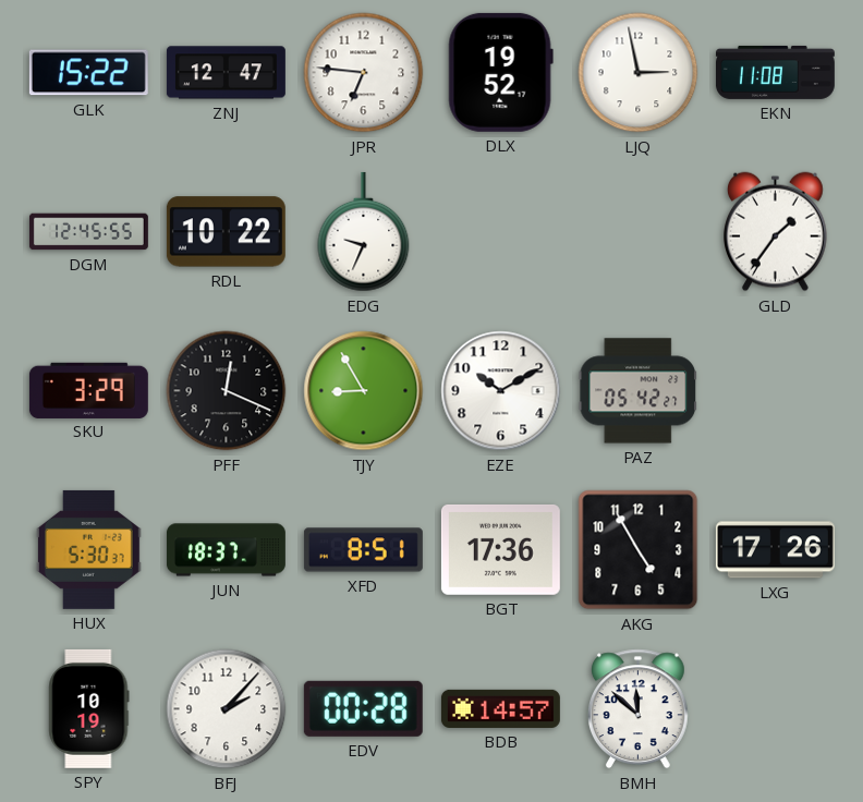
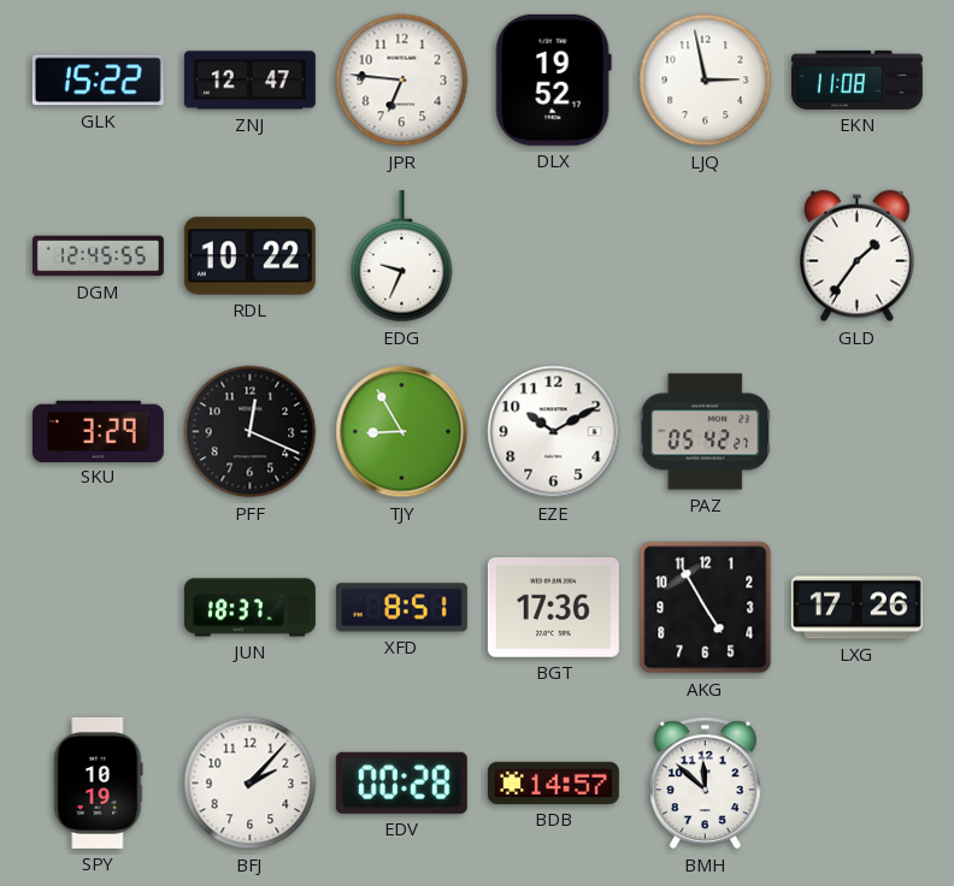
HUX: 5:30 -> none (88, 549)
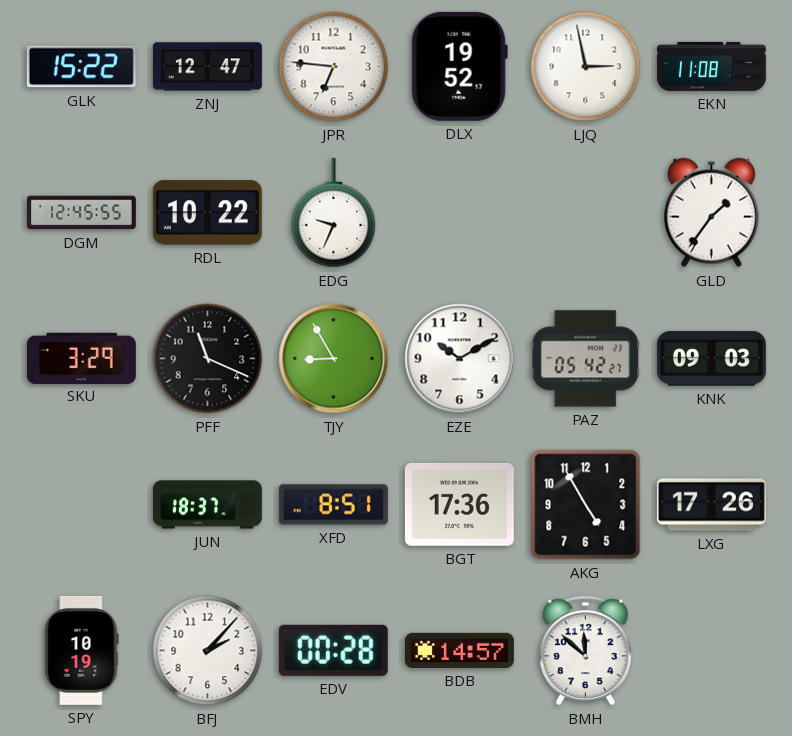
PFF: 12:19 -> 11:19 (208, 359)
KNK: none -> 09:03 (711, 359)
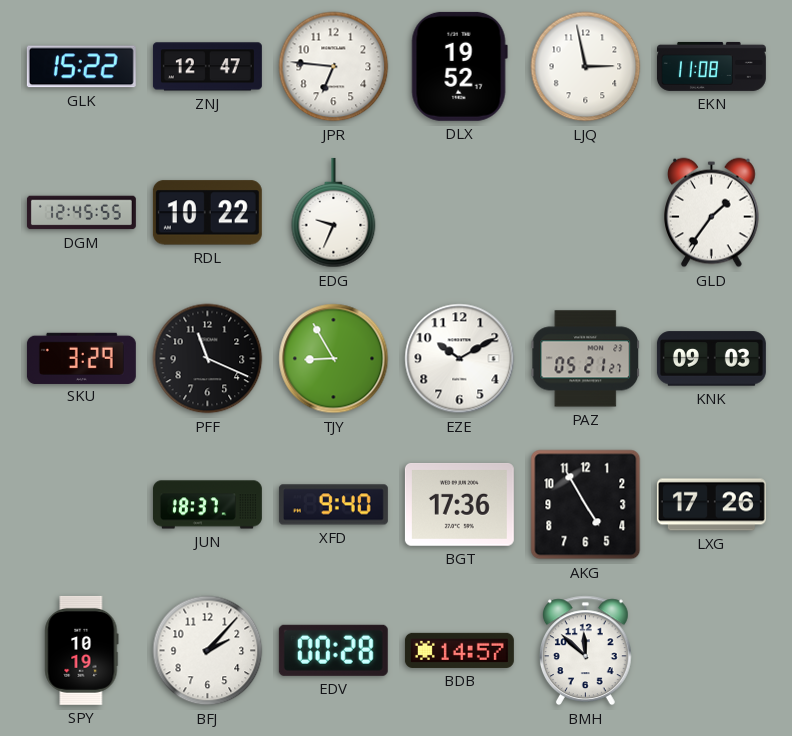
PAZ: 05:42 -> 05:21 (586, 359)
XFD: 8:51 -> 9:40 (333, 505)
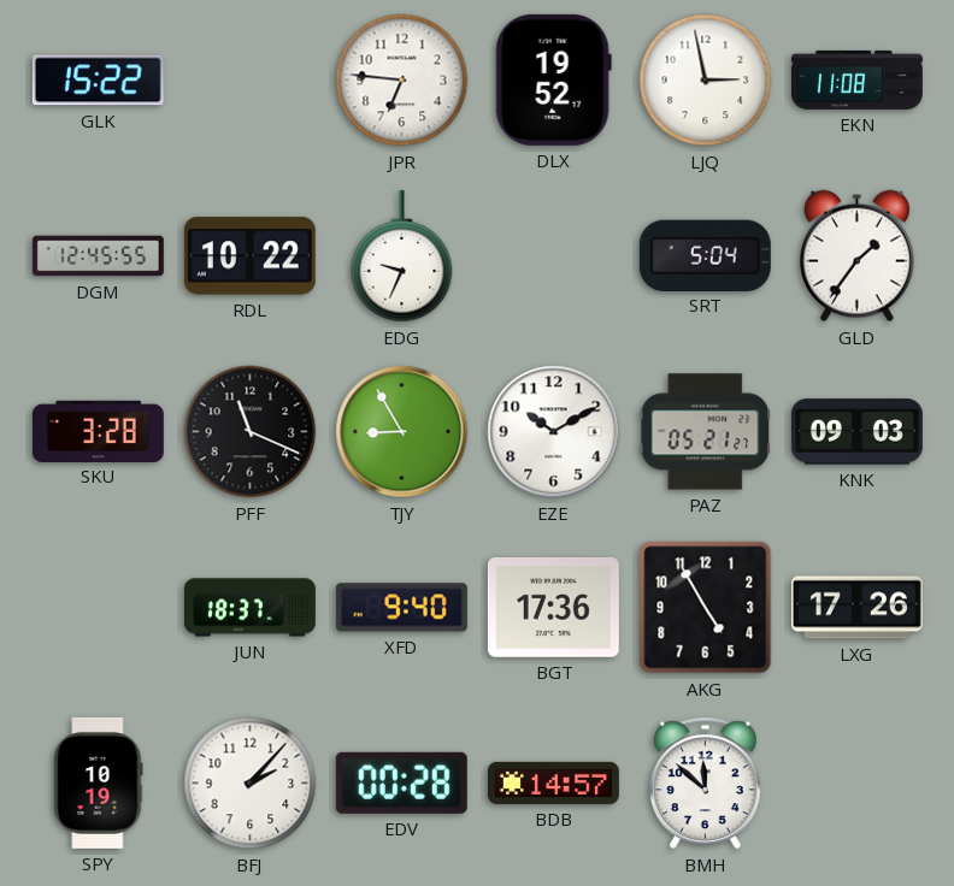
ZNJ: 12:47 -> none (207, 67)
SRT: none -> 5:04 (705, 255)
SKU: 3:29 -> 3:28 (98, 431)
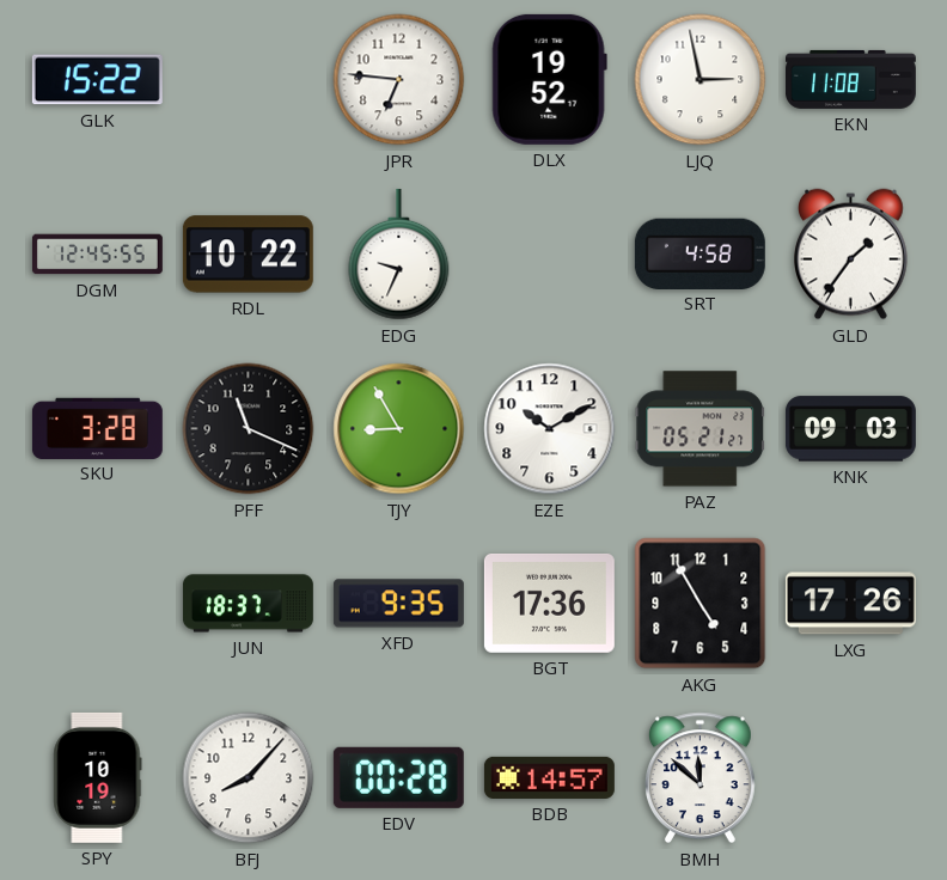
SRT: 5:04 -> 4:58 (699, 253)
XFD: 9:40 -> 9:35 (398, 604)
BFJ: 2:07 -> 8:07 (249, 778)
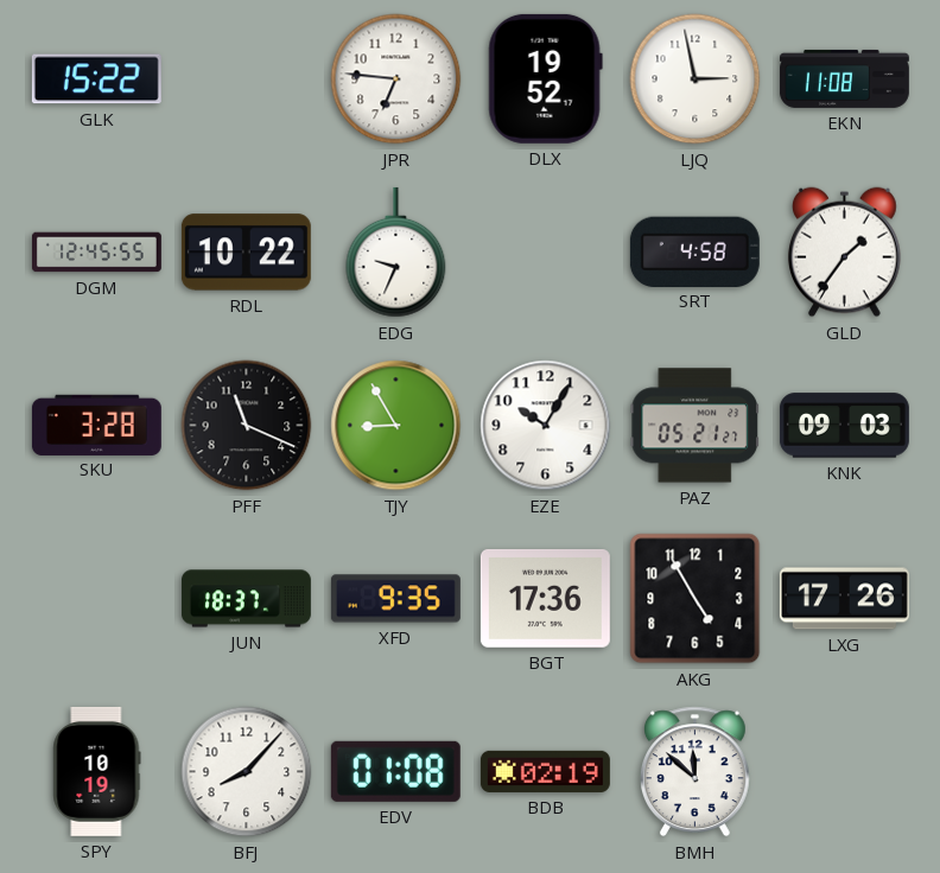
EZE: 10:10 -> 10:05 (546, 426)
EDV: 00:28 -> 01:08 (395, 771)
BDB: 14:57 -> 02:19 (545, 771)
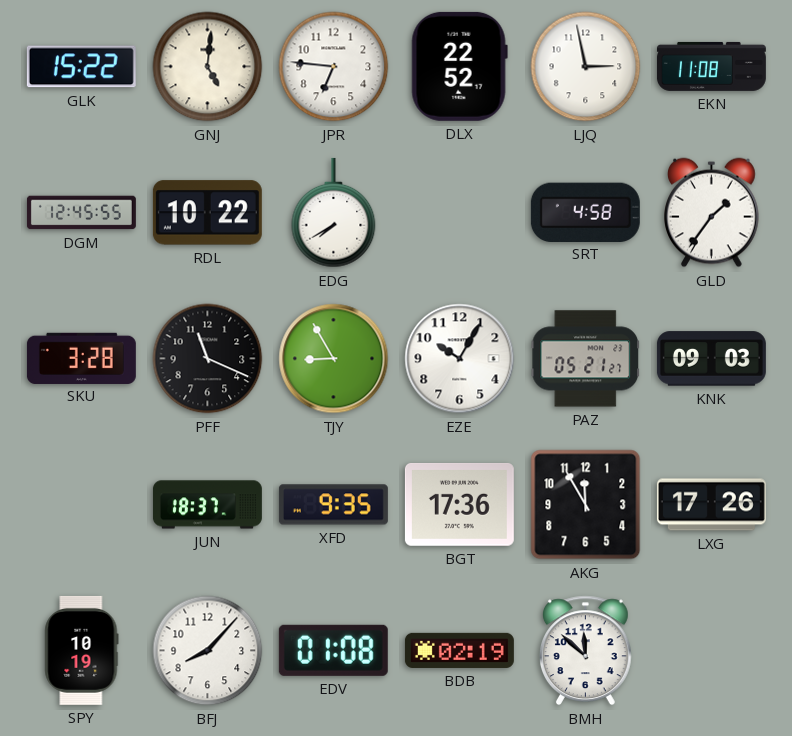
GNJ: none -> 5:01 (208, 67)
DLX: 19:52 -> 22:52 (459, 66)
EDG: 9:34 -> 7:40 (334, 213)
AKG: 4:55 -> 11:55 (586, 505)
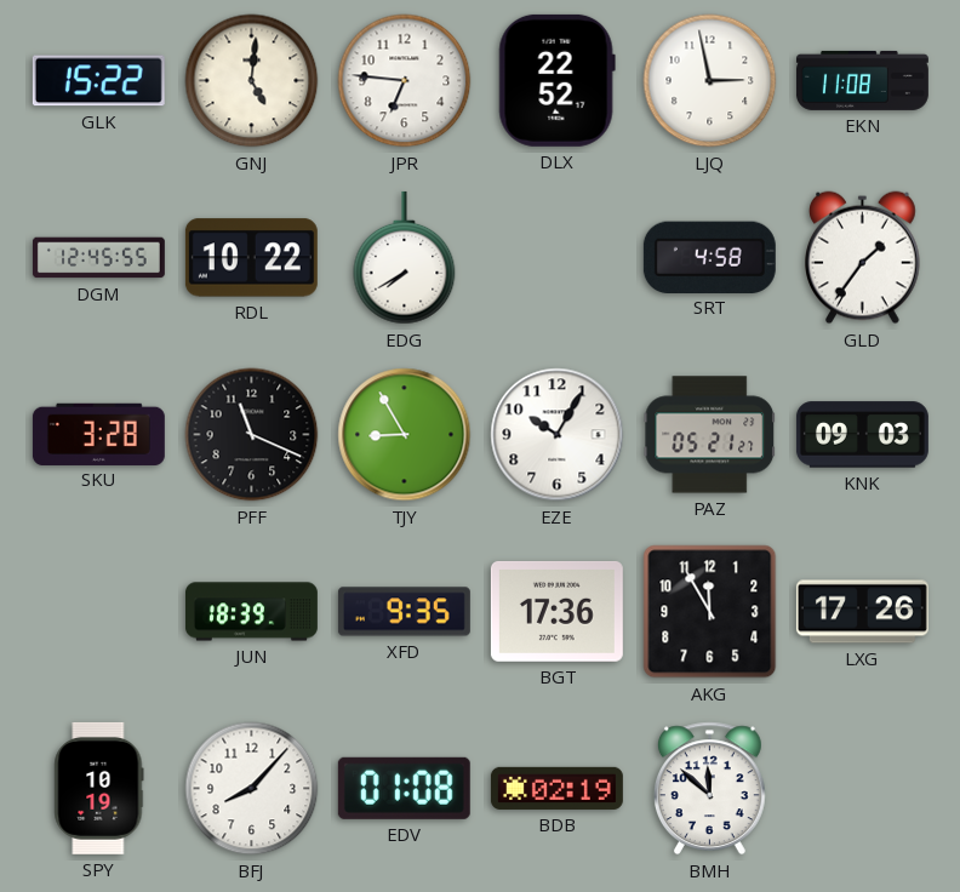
JUN: 18:37 -> 18:39 (251, 612)
